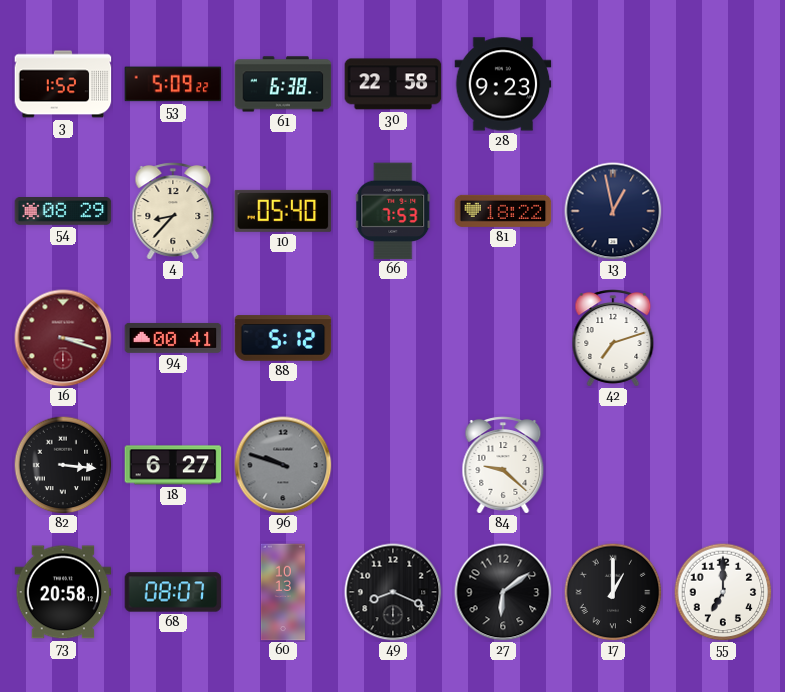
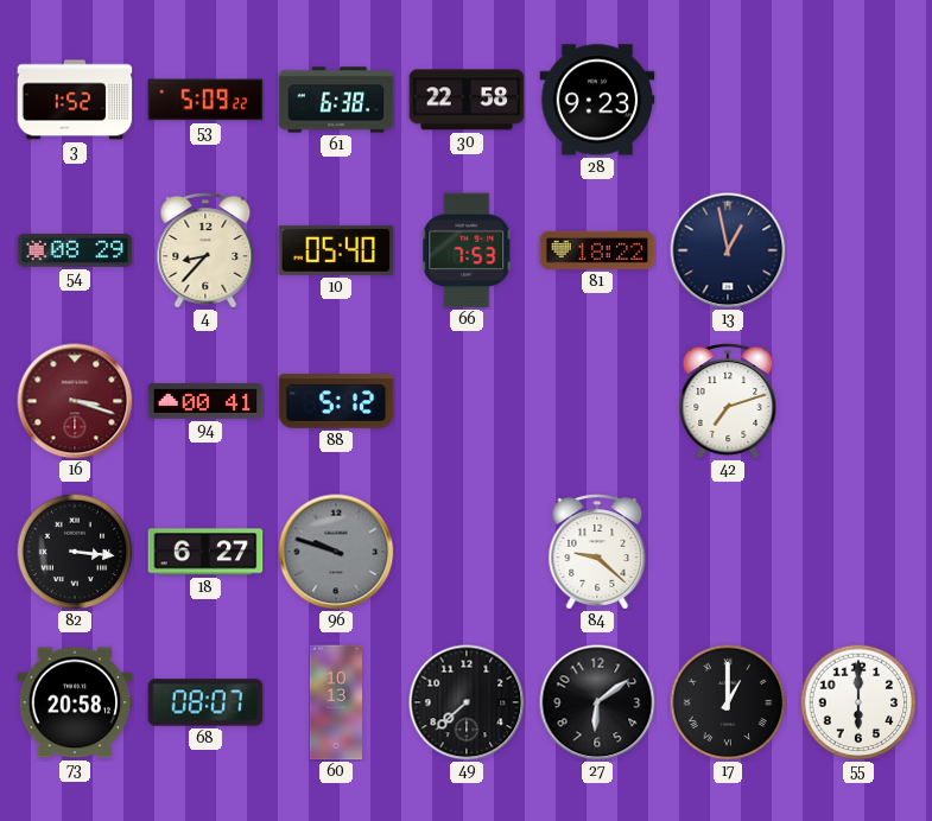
49: 8:19 -> 7:38 (467, 702)
55: 7:00 -> 6:00 (858, 702)
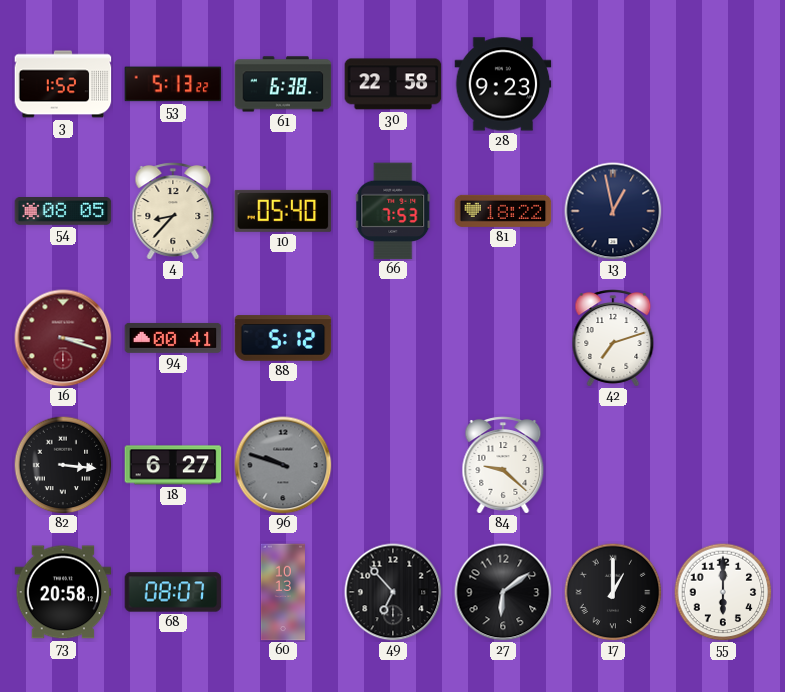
53: 5:09 -> 5:13 (173, 84)
54: 08:29 -> 08:05 (63, 211)
49: 7:38 -> 6:53 (393, 592)
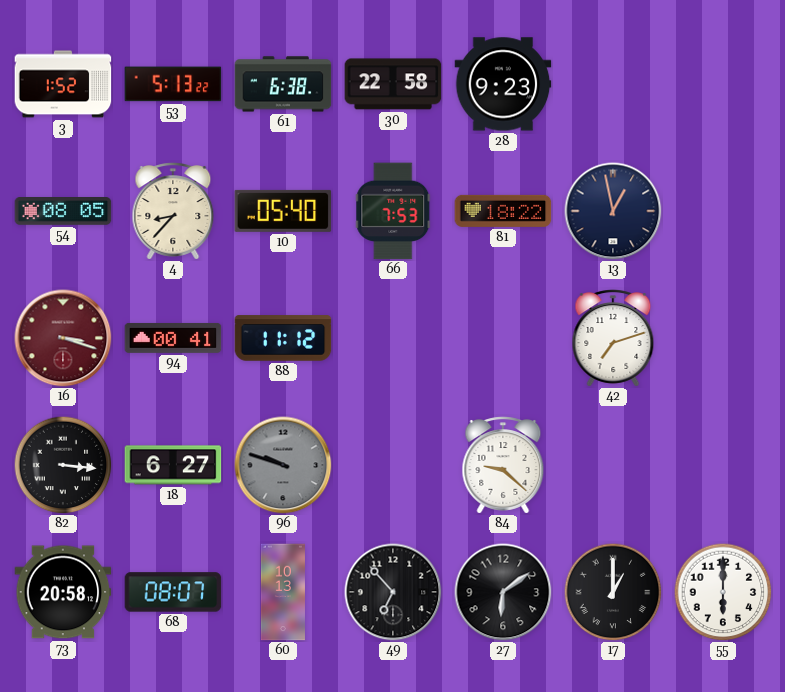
88: 5:12 -> 11:12 (283, 338)
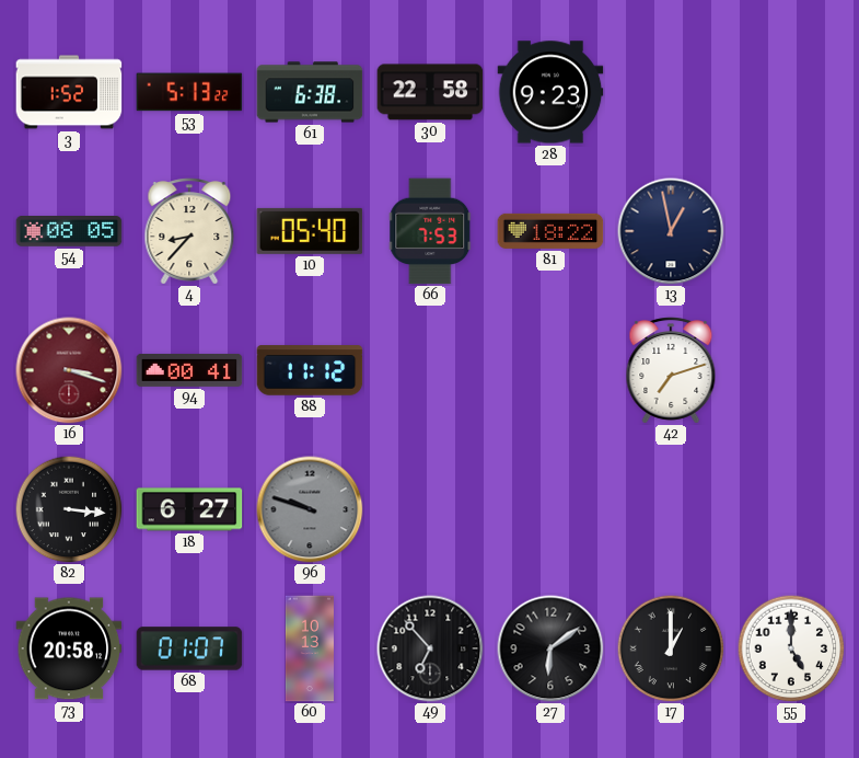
84: 9:22 -> none (503, 465)
68: 08:07 -> 01:07 (189, 648)
55: 6:00 -> 5:00 (791, 648)
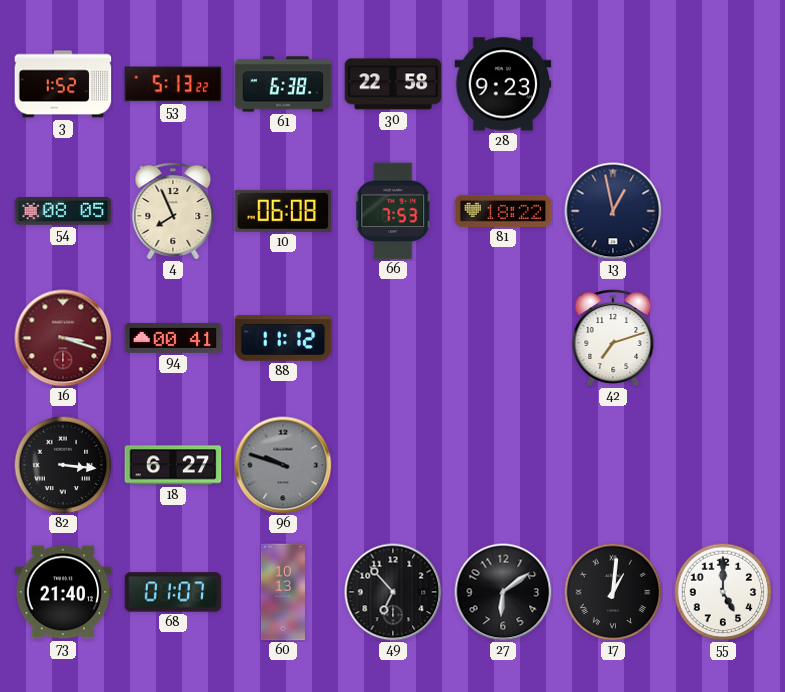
4: 8:37 -> 7:56 (173, 211)
10: 05:40 -> 06:08 (283, 211)
73: 20:58 -> 21:40 (63, 592)
17: 1:00 -> 1:01 (613, 592)
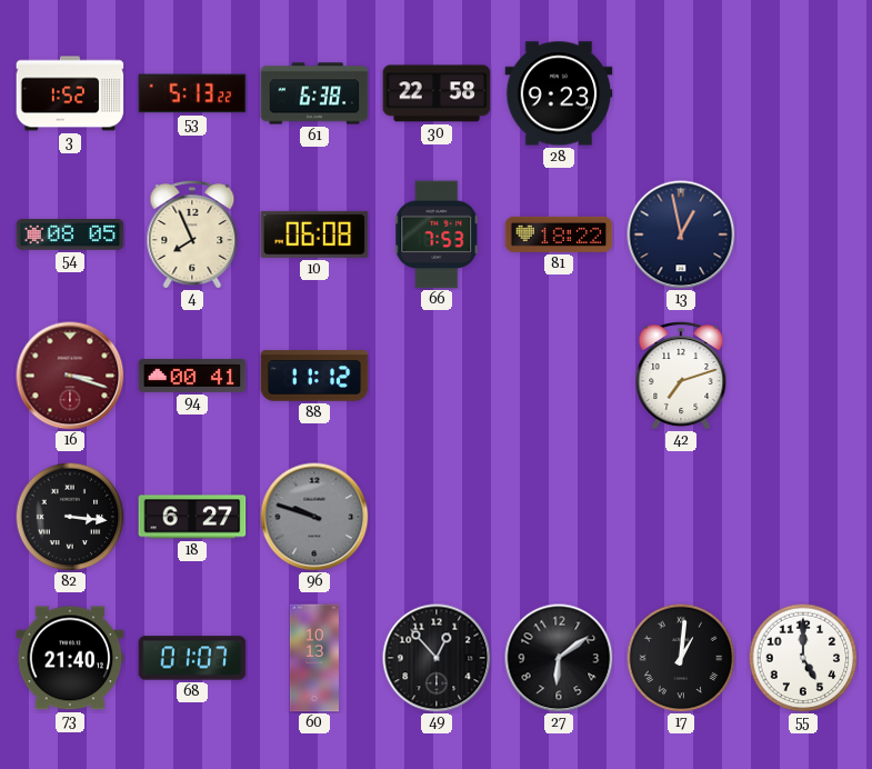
49: 6:53 -> 12:53 (437, 658)
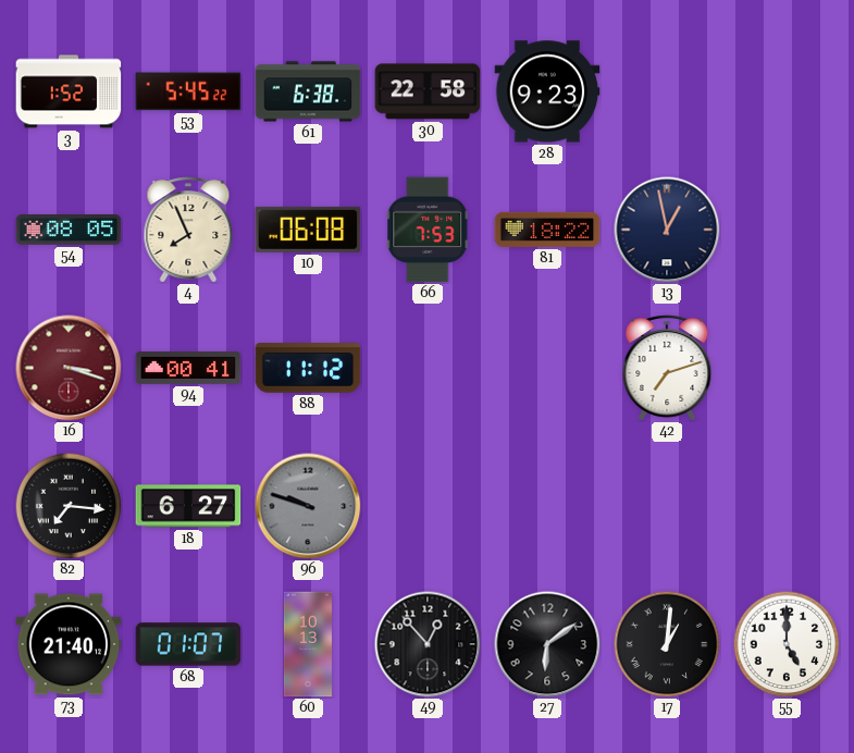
53: 5:13 -> 5:45 (188, 91)
82: 3:16 -> 7:16 (69, 506)
